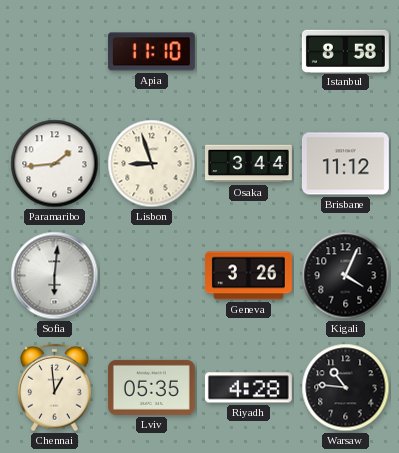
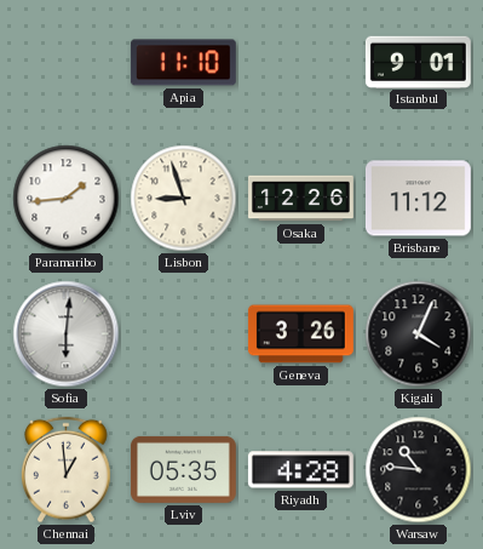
Istanbul: 8:58 -> 9:01 (418, 62)
Osaka: 3:44 -> 12:26 (301, 199)
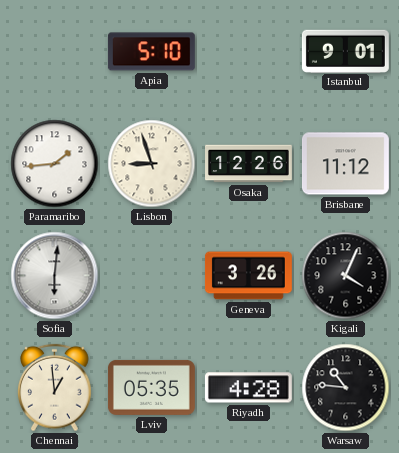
Apia: 11:10 -> 5:10 (151, 52)
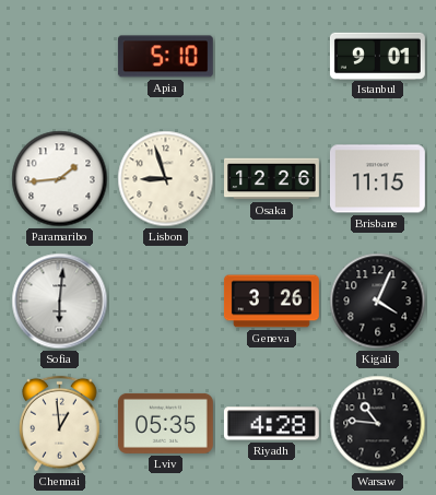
Brisbane: 11:12 -> 11:15 (377, 179)
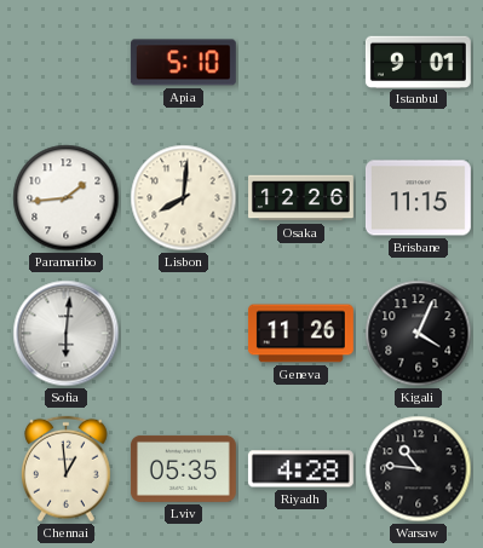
Lisbon: 8:57 -> 8:01 (184, 198)
Geneva: 3:26 -> 11:26 (300, 334)
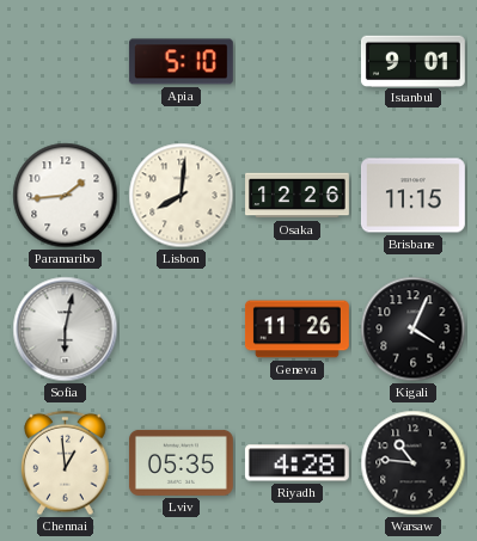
Sofia: 6:01 -> 6:02 (66, 330)
